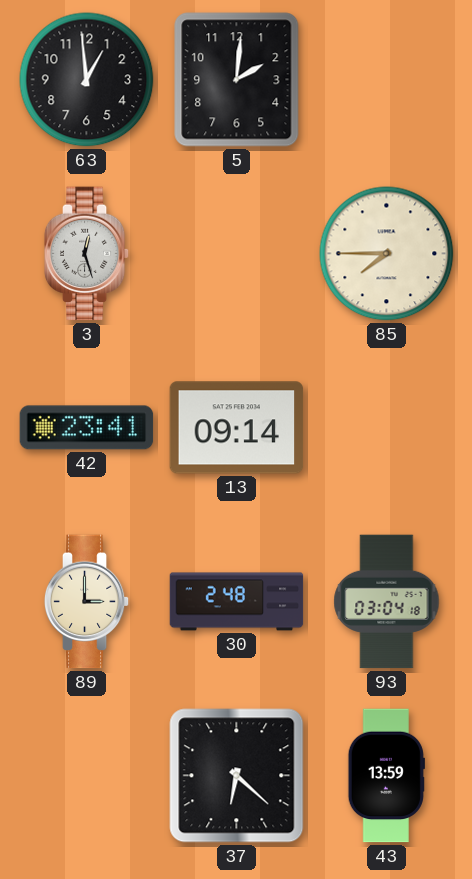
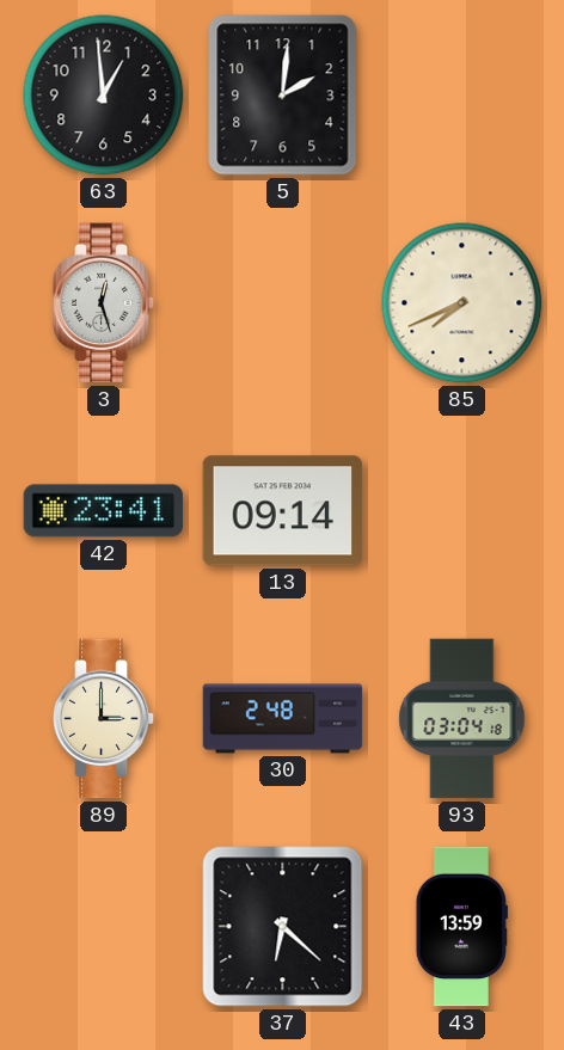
85: 7:45 -> 7:41 (462, 303)
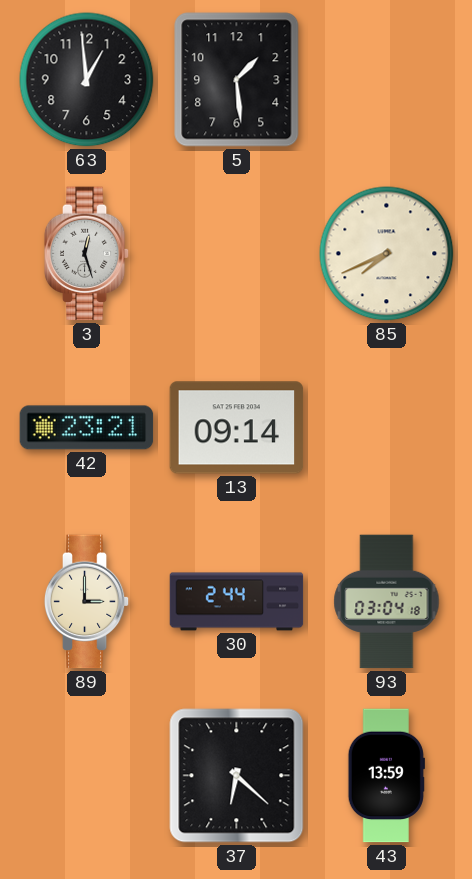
5: 2:01 -> 1:29 (237, 80)
42: 23:41 -> 23:21 (87, 428)
30: 2:48 -> 2:44 (237, 602)
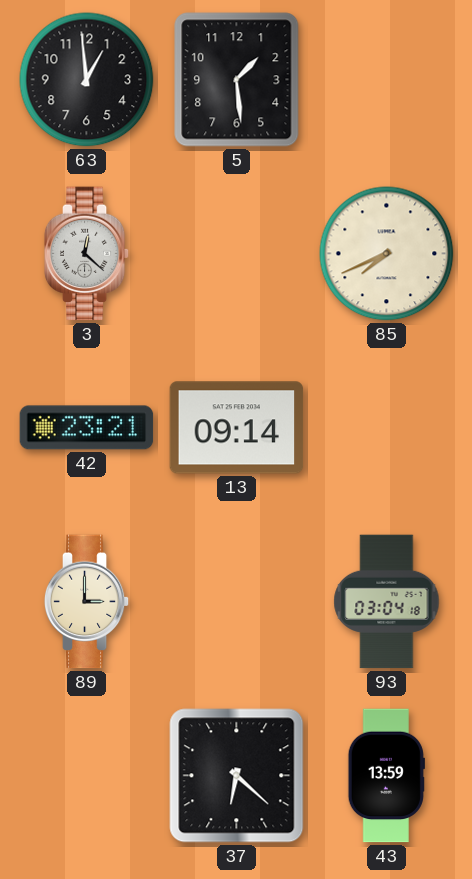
3: 12:27 -> 12:22 (87, 254)
30: 2:44 -> none (237, 602)
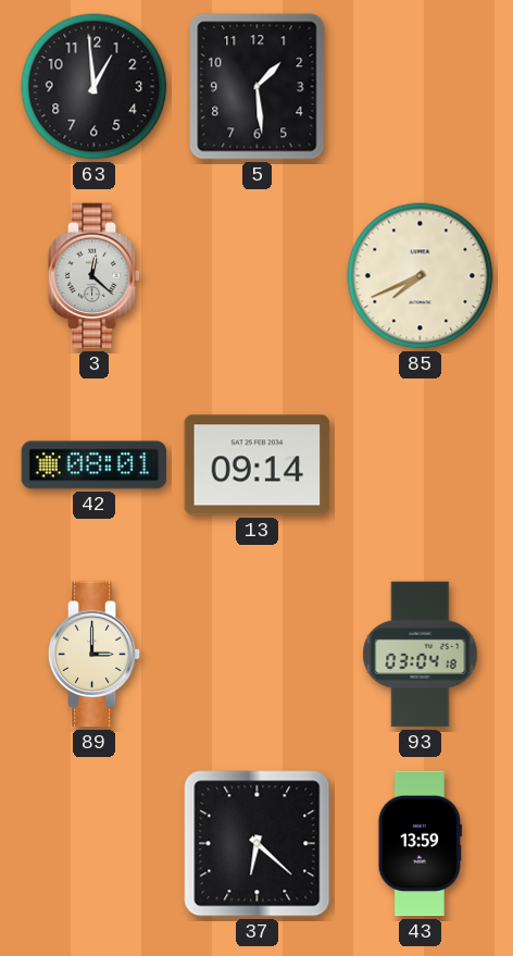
42: 23:21 -> 08:01 (95, 465)
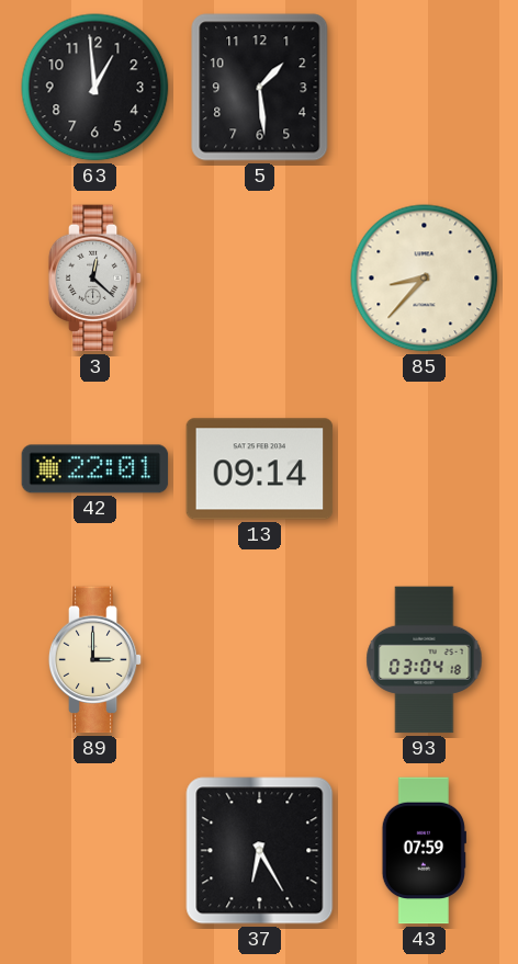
85: 7:41 -> 8:37 (425, 279)
42: 08:01 -> 22:01 (95, 469)
37: 6:22 -> 6:25 (260, 851)
43: 13:59 -> 07:59 (424, 851)
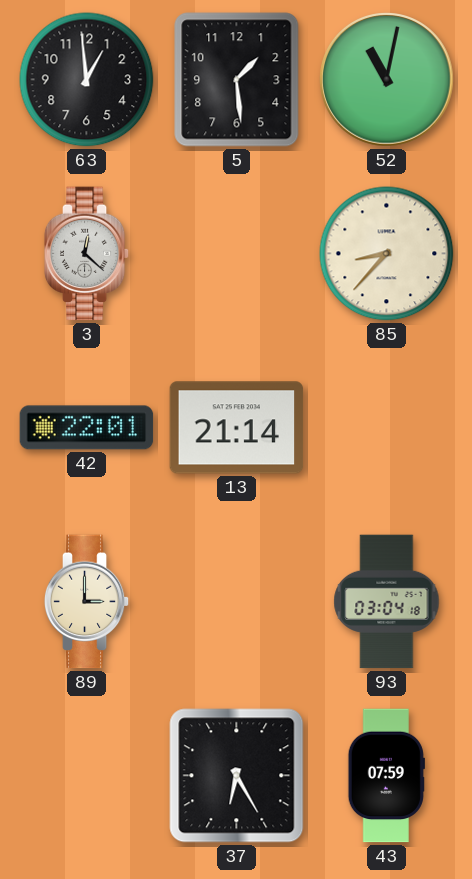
52: none -> 11:02 (387, 80)
13: 09:14 -> 21:14 (237, 428)
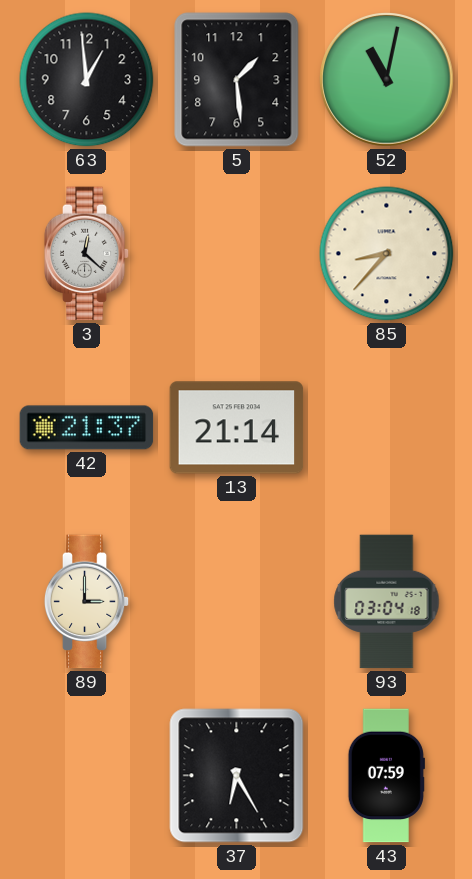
42: 22:01 -> 21:37 (87, 428)
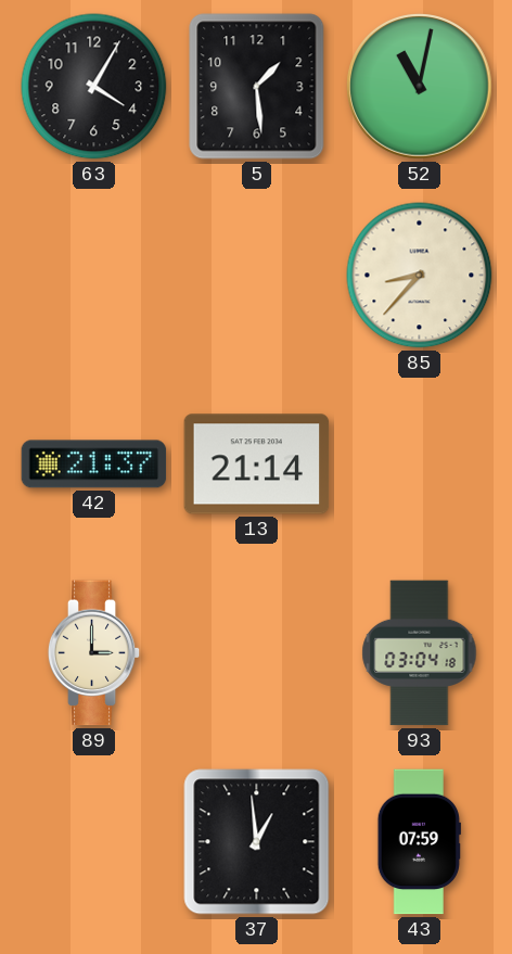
63: 12:59 -> 4:05 (94, 87)
3: 12:22 -> none (87, 254)
37: 6:25 -> 12:59 (257, 842)
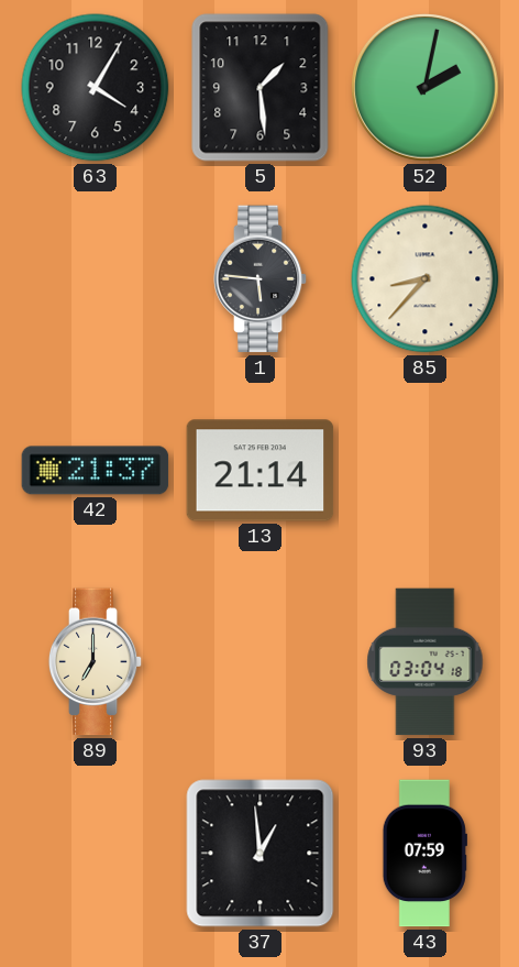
52: 11:02 -> 2:02 (426, 88)
1: none -> 5:46 (261, 279)
89: 3:00 -> 7:00 (96, 662)
